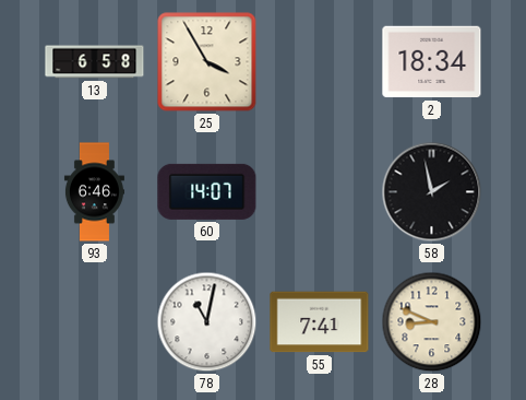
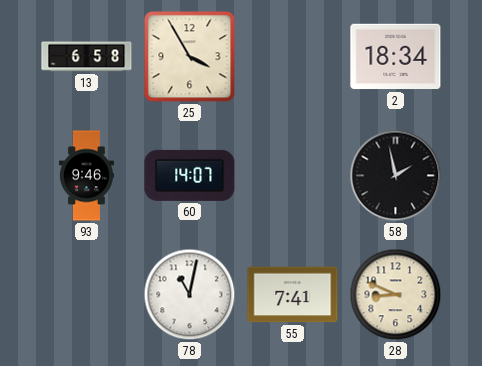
93: 6:46 -> 9:46 (86, 176)
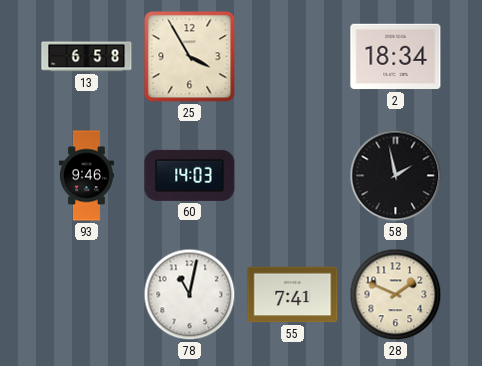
60: 14:07 -> 14:03 (190, 175)
28: 8:49 -> 1:49 (396, 295)
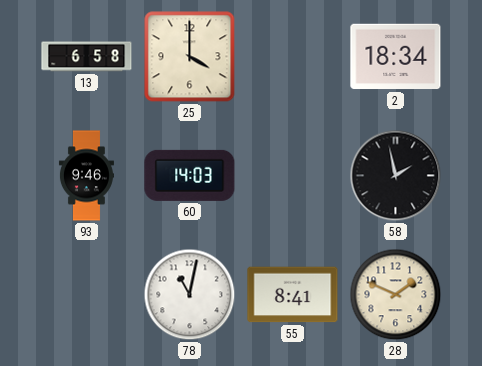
25: 3:55 -> 4:00 (190, 57)
55: 7:41 -> 8:41 (293, 295)
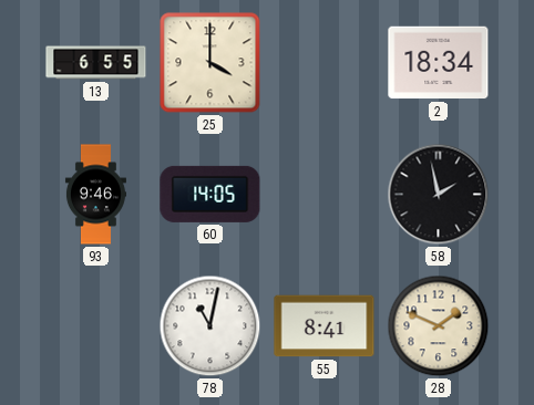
13: 6:58 -> 6:55 (96, 63)
60: 14:03 -> 14:05 (210, 194)
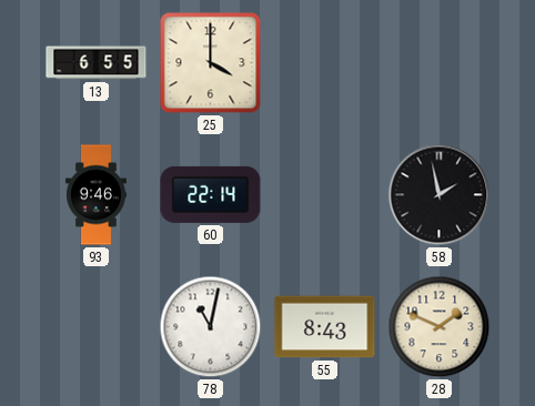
2: 18:34 -> none (439, 63)
60: 14:05 -> 22:14 (211, 194)
55: 8:41 -> 8:43 (325, 327)
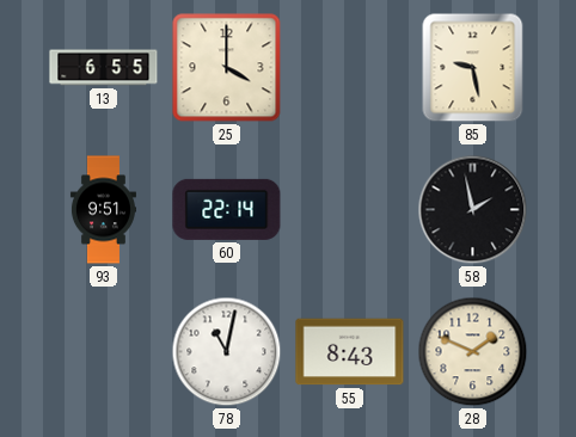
85: none -> 9:28 (473, 68)
93: 9:46 -> 9:51 (103, 210)
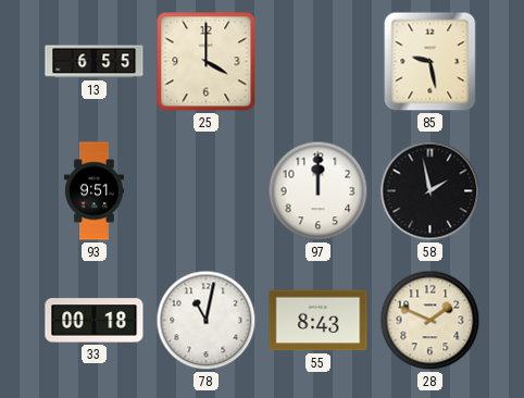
60: 22:14 -> none (227, 209)
97: none -> 12:00 (319, 191)
33: none -> 00:18 (95, 321)
